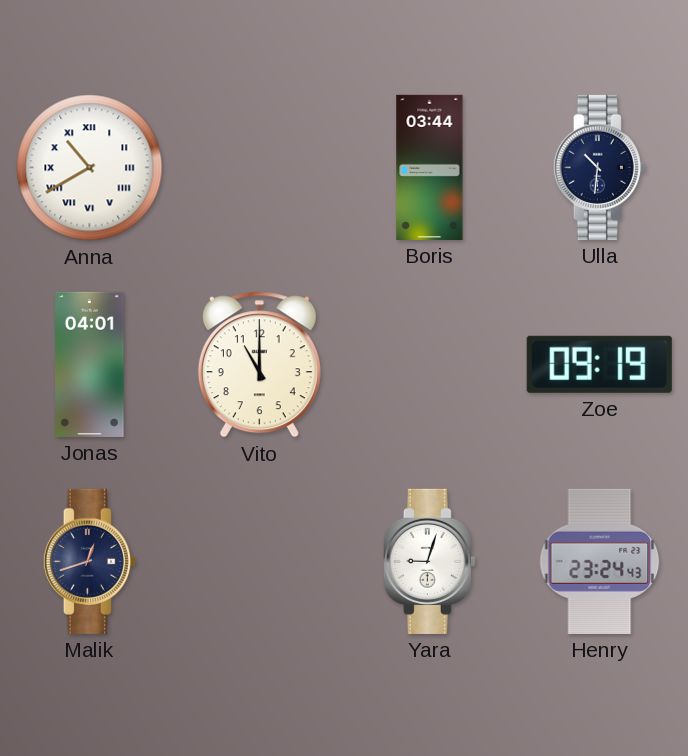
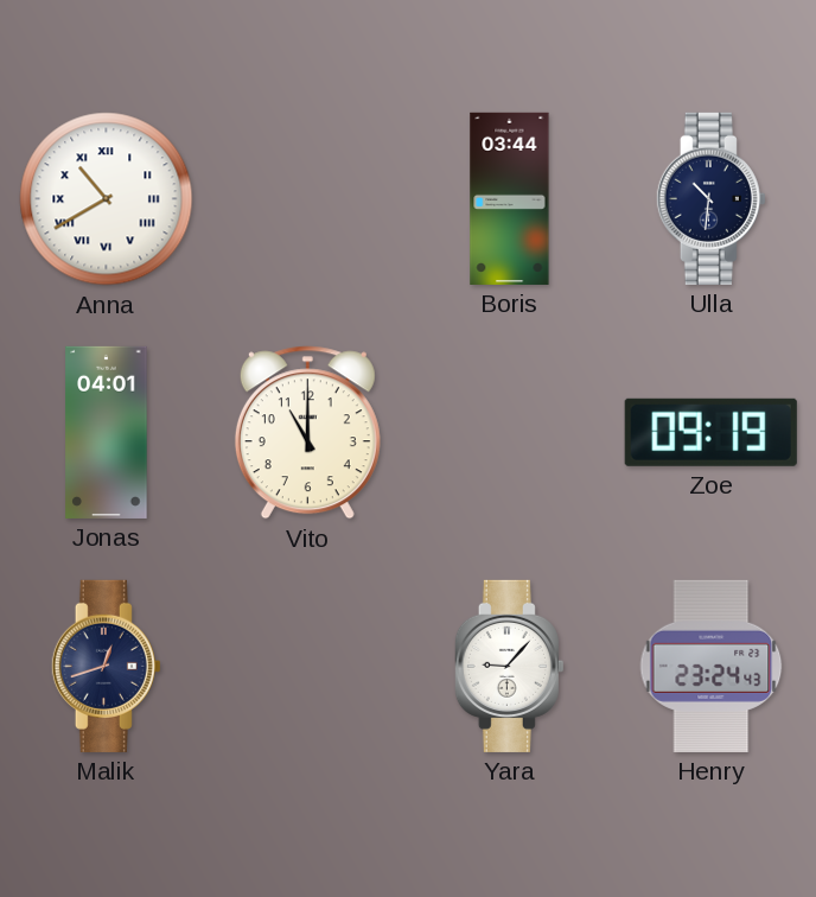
Yara: 9:03 -> 9:07 (509, 666)
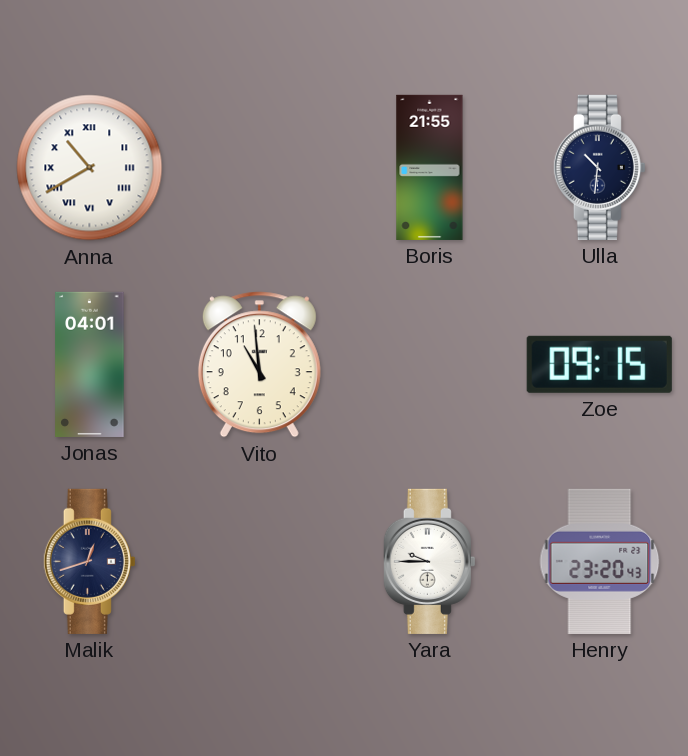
Boris: 03:44 -> 21:55 (430, 167)
Vito: 11:00 -> 10:59 (259, 365)
Zoe: 09:19 -> 09:15 (599, 364)
Yara: 9:07 -> 9:45 (429, 561)
Henry: 23:24 -> 23:20 (600, 561)
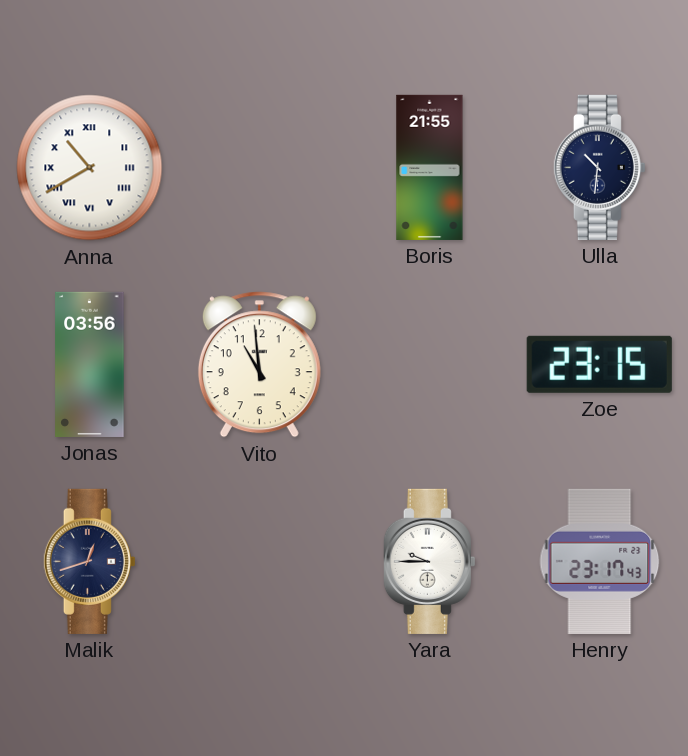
Jonas: 04:01 -> 03:56 (90, 364)
Zoe: 09:15 -> 23:15 (599, 364)
Henry: 23:20 -> 23:17 (600, 561)
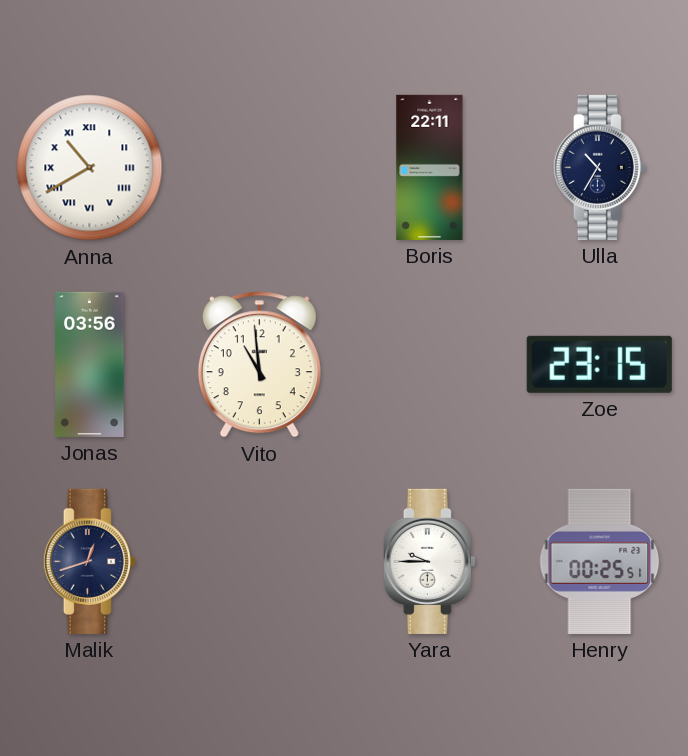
Boris: 21:55 -> 22:11 (430, 167)
Ulla: 10:31 -> 10:35 (599, 167)
Henry: 23:17 -> 00:25 (600, 561)
